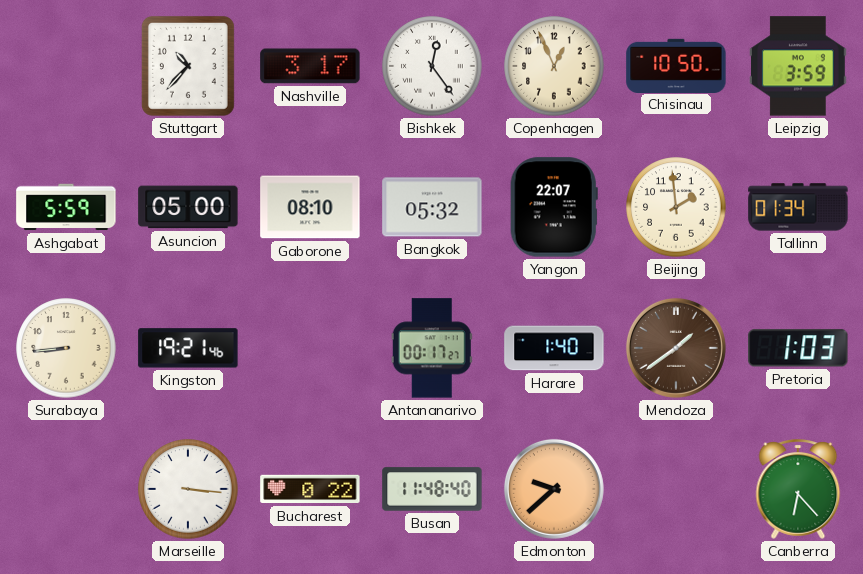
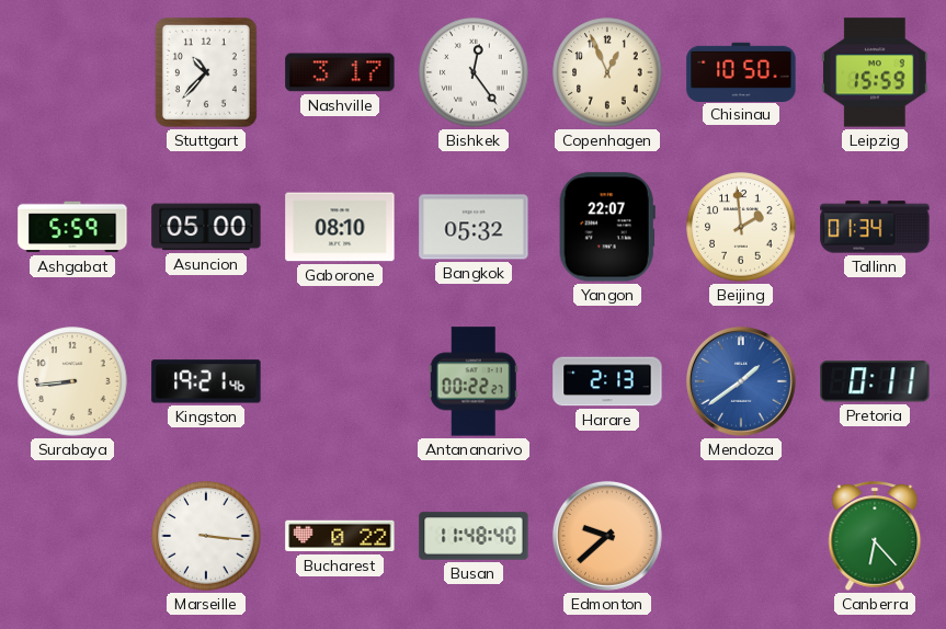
Leipzig: 3:59 -> 15:59 (875, 72)
Antananarivo: 00:17 -> 00:22 (474, 381)
Harare: 1:40 -> 2:13 (607, 381)
Mendoza dial: brown -> blue (741, 381)
Pretoria: 1:03 -> 0:11 (875, 381)
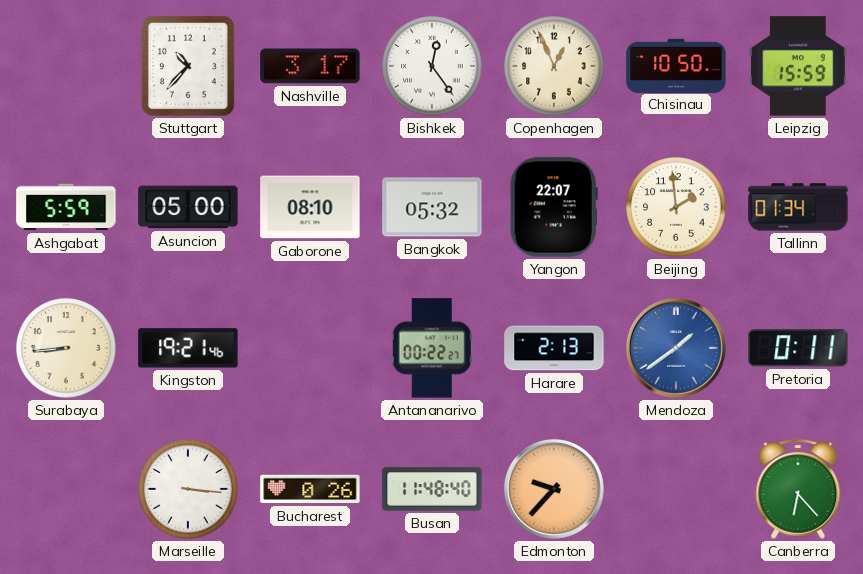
Bucharest: 0:22 -> 0:26 (310, 489)
Edmonton: 9:38 -> 9:37 (554, 489)
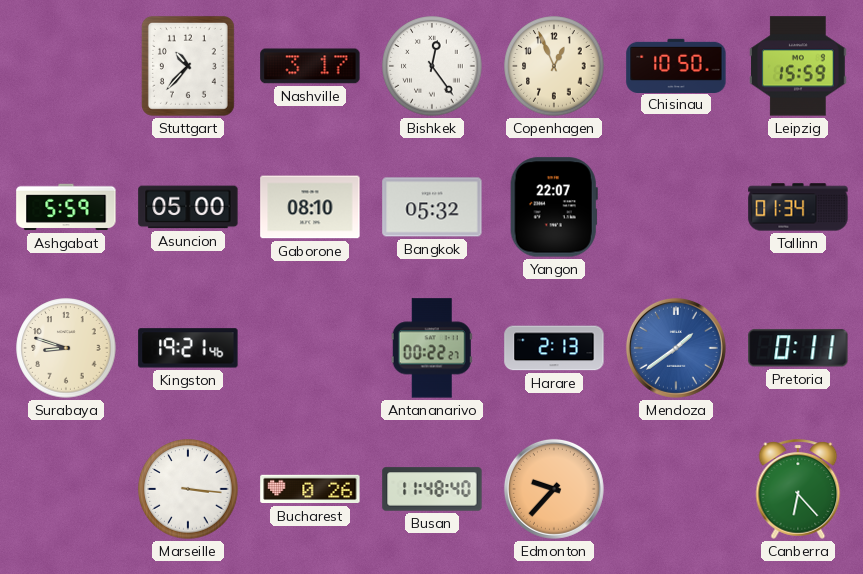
Beijing: 1:59 -> none (676, 207)
Surabaya: 8:44 -> 8:48 (66, 348)
